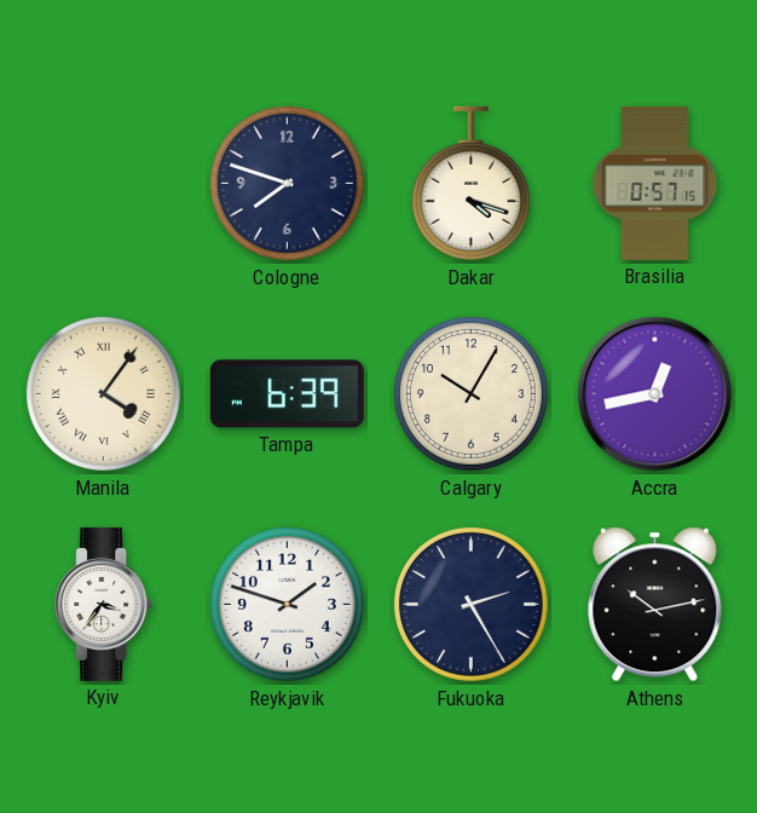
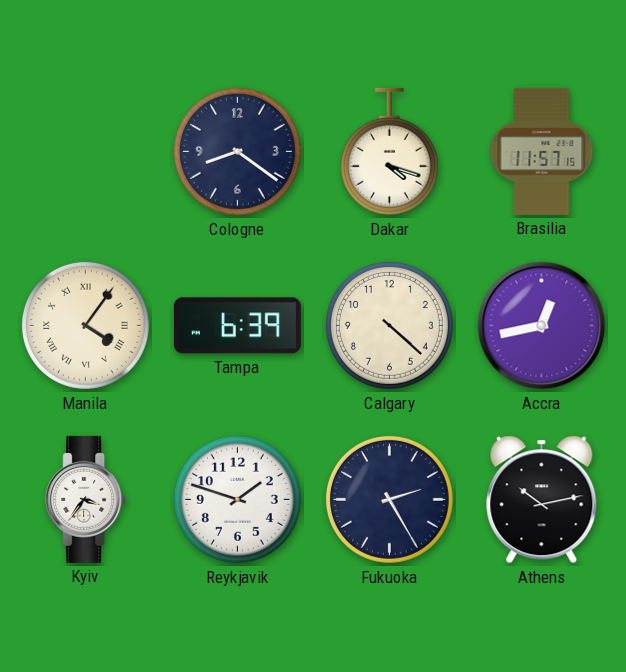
Cologne: 7:48 -> 8:21 (237, 151)
Brasilia: 0:57 -> 11:57 (542, 151)
Calgary: 10:05 -> 4:22 (389, 325)
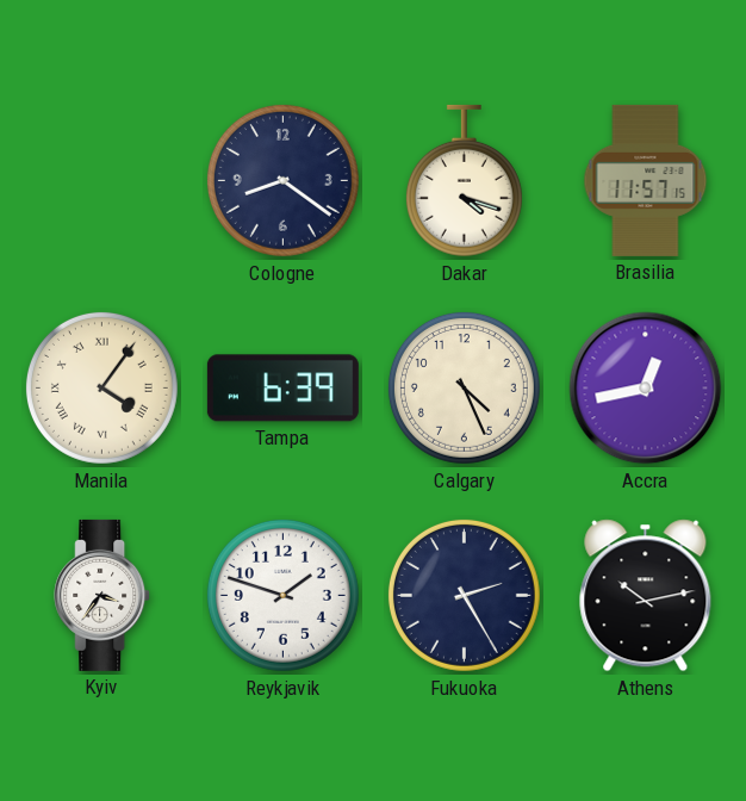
Calgary: 4:22 -> 4:26 (464, 387)
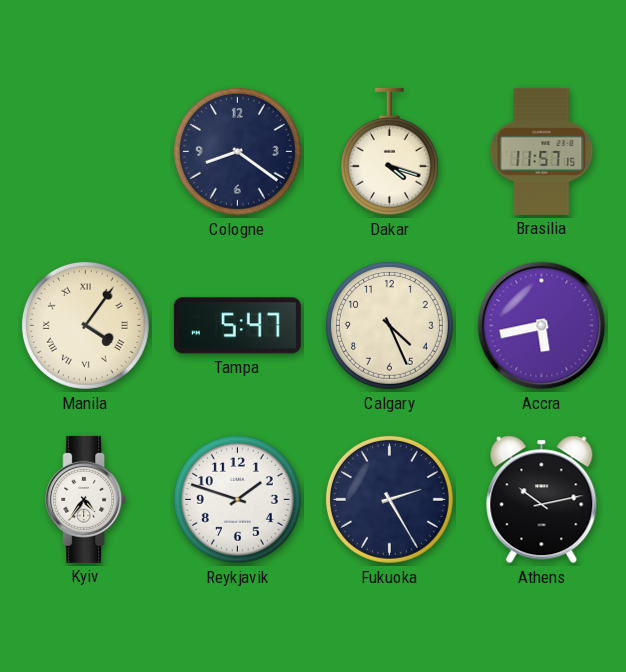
Tampa: 6:39 -> 5:47 (237, 326)
Accra: 12:43 -> 5:43 (542, 326)
Kyiv: 3:36 -> 4:36 (86, 499)
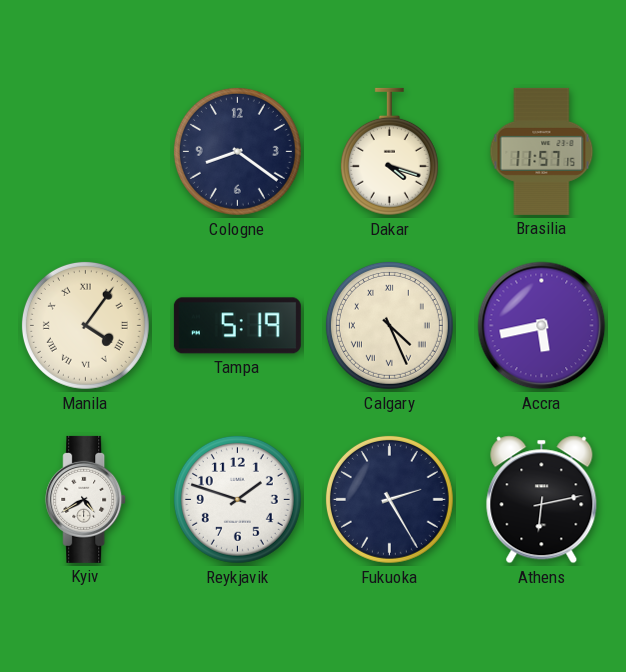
Tampa: 5:47 -> 5:19 (237, 326)
Calgary numerals: Arabic -> Roman (389, 325)
Kyiv: 4:36 -> 4:40 (86, 499)
Athens: 10:13 -> 6:13 (542, 500)
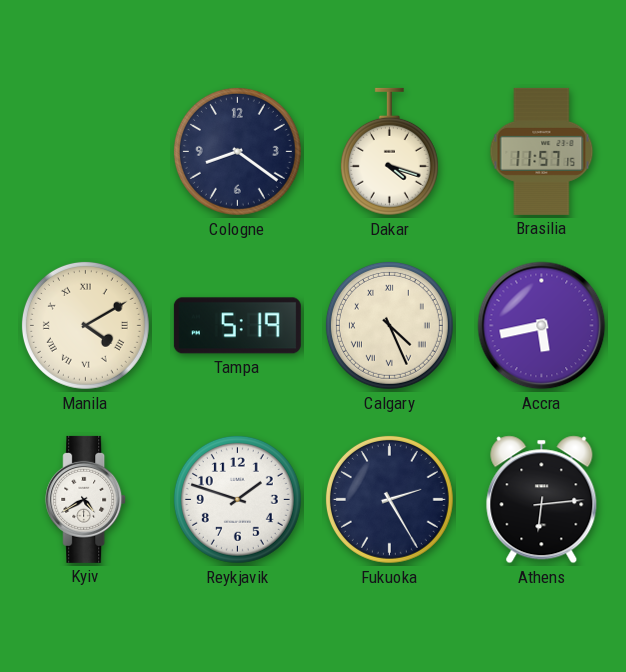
Manila: 4:06 -> 4:10 (85, 325)
Athens: 6:13 -> 6:14 (542, 500)
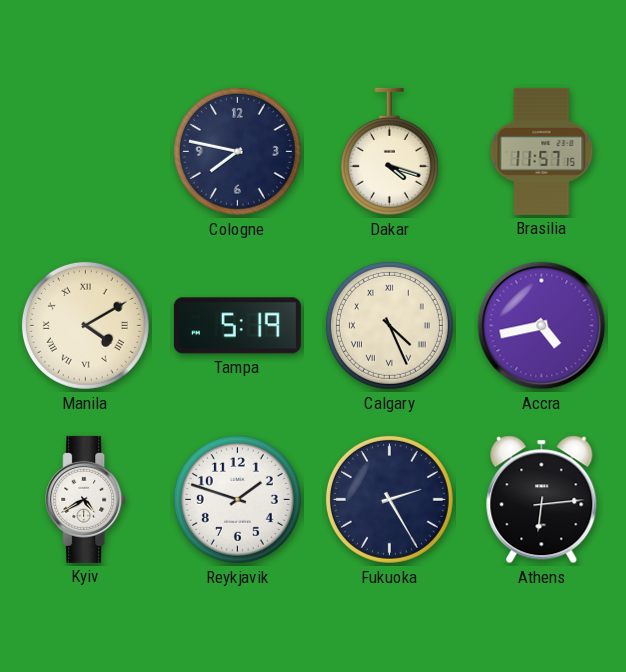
Cologne: 8:21 -> 7:47 (237, 151)
Accra: 5:43 -> 4:43 (542, 326)
